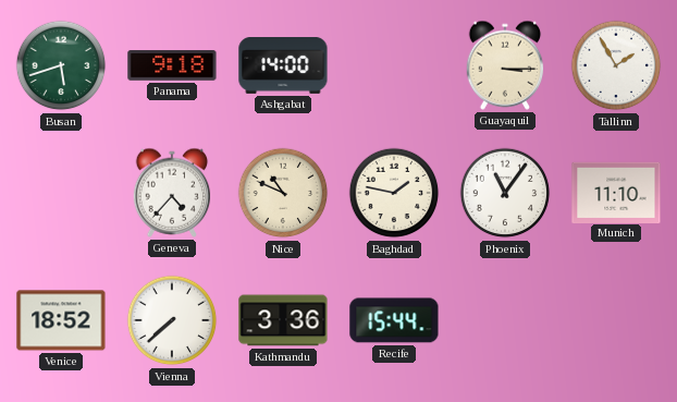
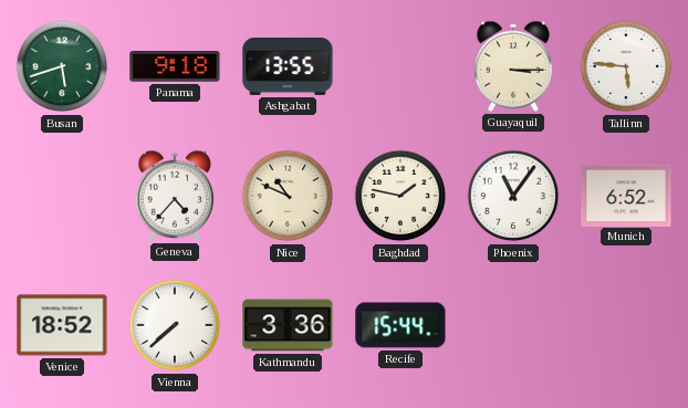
Ashgabat: 14:00 -> 13:55 (288, 67)
Tallinn: 1:55 -> 5:46 (626, 66)
Munich: 11:10 -> 6:52 (626, 195)
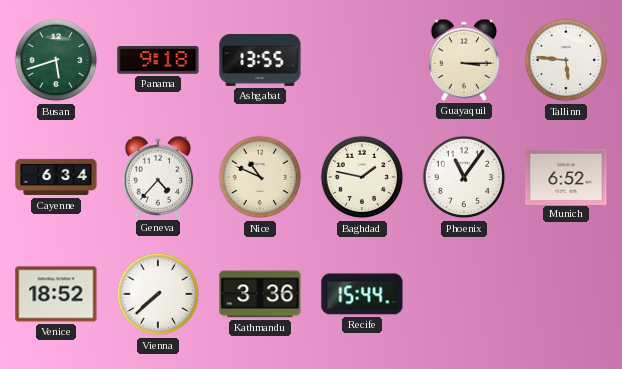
Cayenne: none -> 6:34 (56, 177)
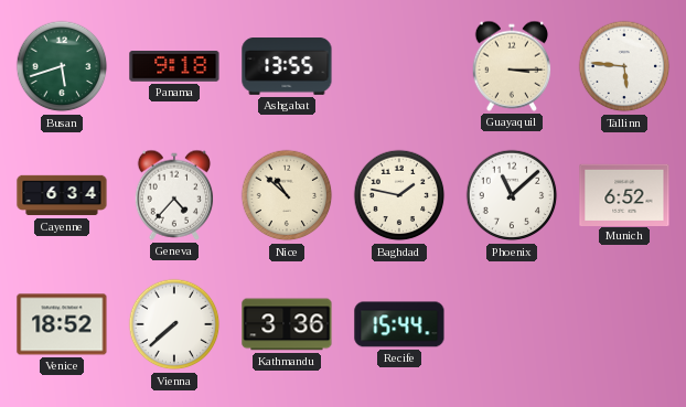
Nice: 10:49 -> 10:52 (287, 195)
Phoenix: 11:06 -> 11:08 (512, 195)
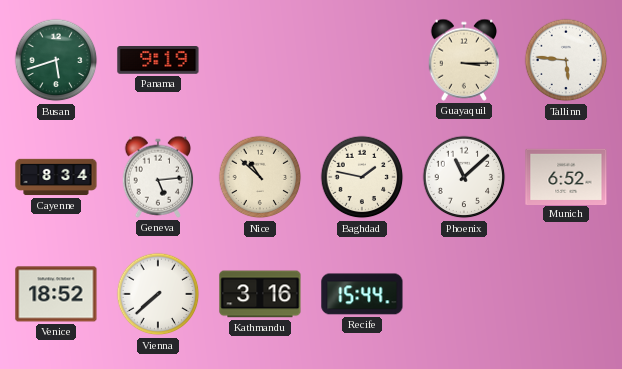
Panama: 9:18 -> 9:19 (158, 61)
Ashgabat: 13:55 -> none (287, 67)
Cayenne: 6:34 -> 8:34 (56, 177)
Geneva: 4:37 -> 5:14 (158, 177)
Kathmandu: 3:36 -> 3:16 (260, 294)
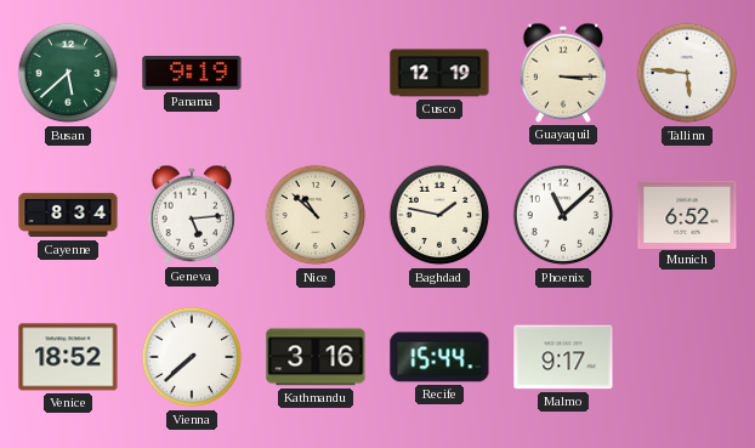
Busan: 5:42 -> 5:38 (68, 73)
Cusco: none -> 12:19 (439, 73)
Malmo: none -> 9:17 (563, 357)
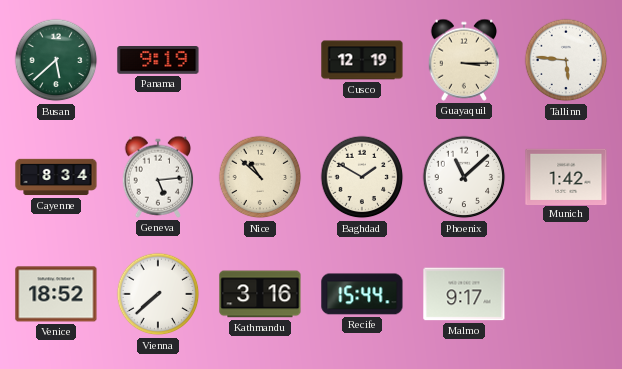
Baghdad: 1:47 -> 1:50 (362, 177)
Munich: 6:52 -> 1:42 (566, 176)
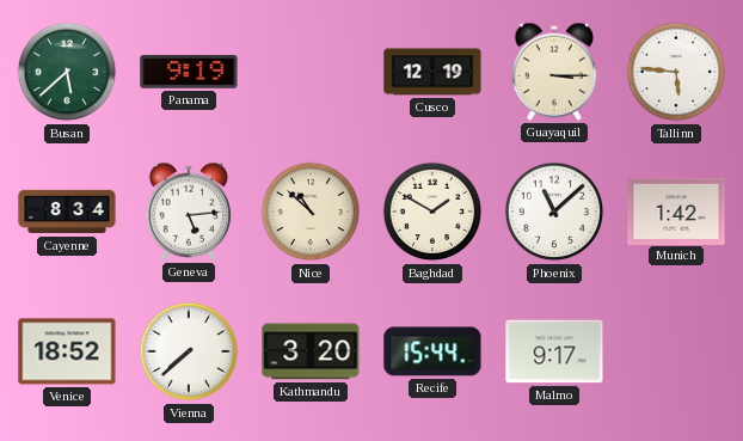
Kathmandu: 3:16 -> 3:20 (311, 351)
